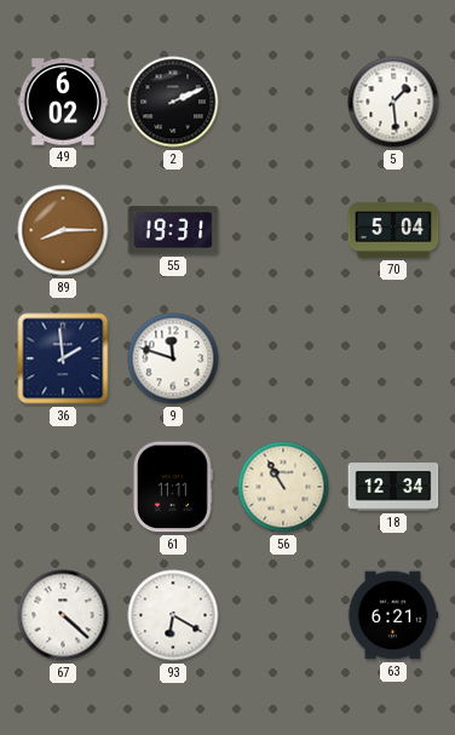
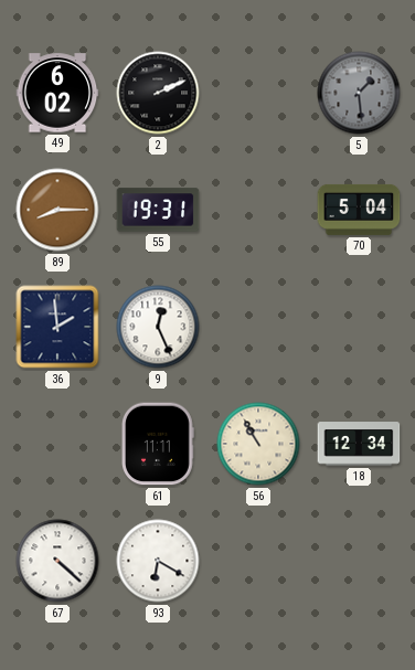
5 dial: white -> grey (359, 93)
9: 11:48 -> 12:26 (158, 327)
63: 6:21 -> none (393, 615)
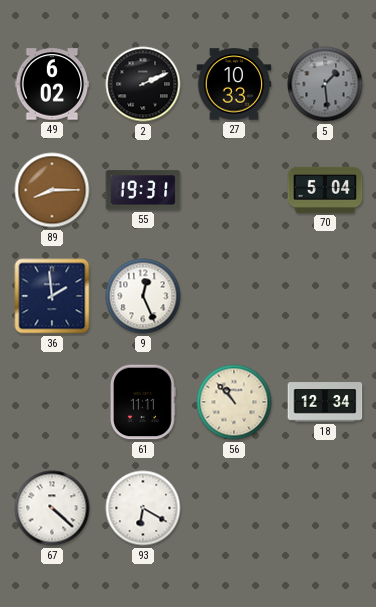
27: none -> 10:33 (234, 84)
56: 10:55 -> 10:53 (234, 402)
